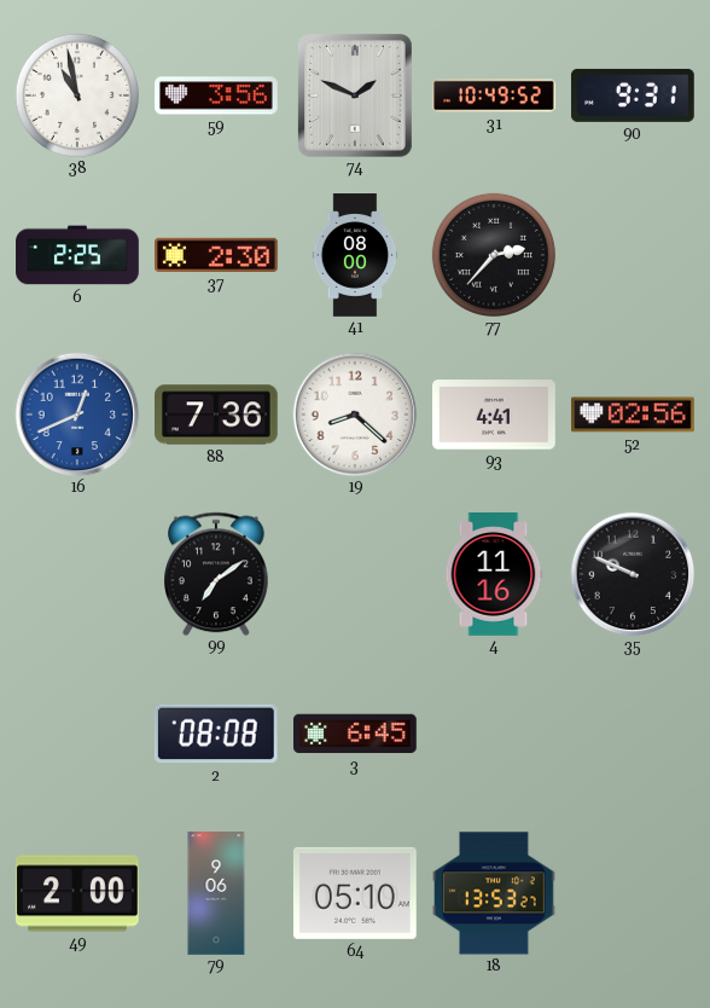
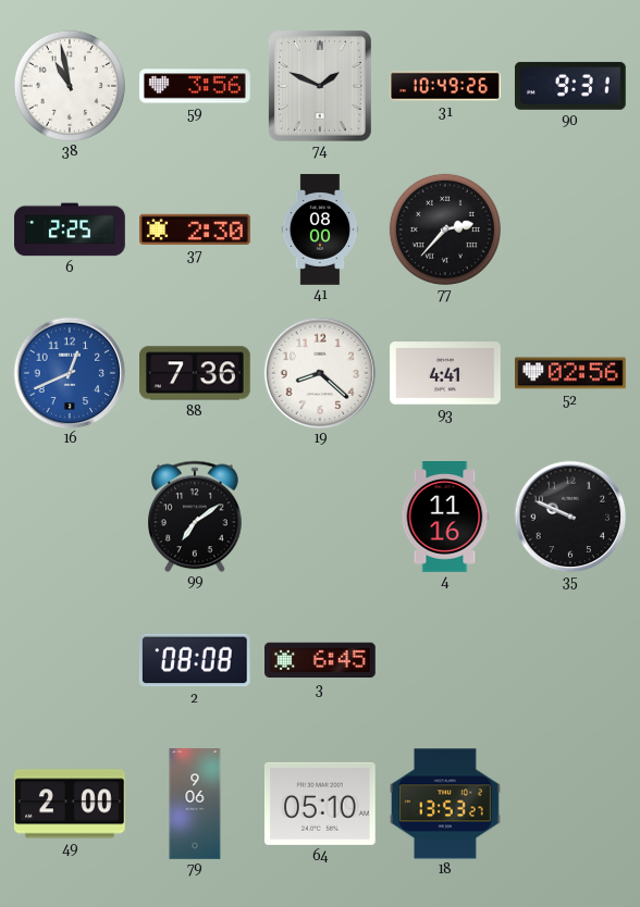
31: 10:49:52 -> 10:49:26 (445, 86)
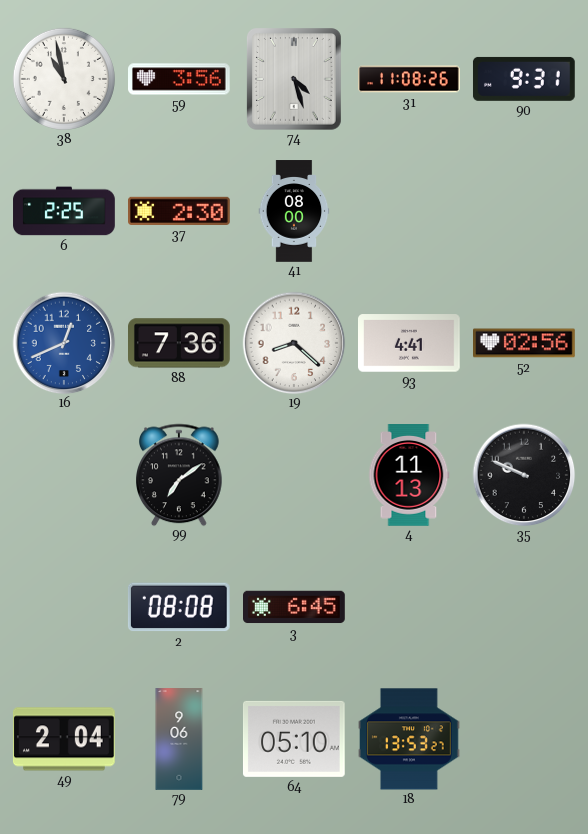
74: 1:49 -> 4:27 (294, 80)
31: 10:49 -> 11:08 (409, 79)
77: 2:37 -> none (445, 229)
4: 11:16 -> 11:13 (409, 476)
49: 2:00 -> 2:04 (64, 739)
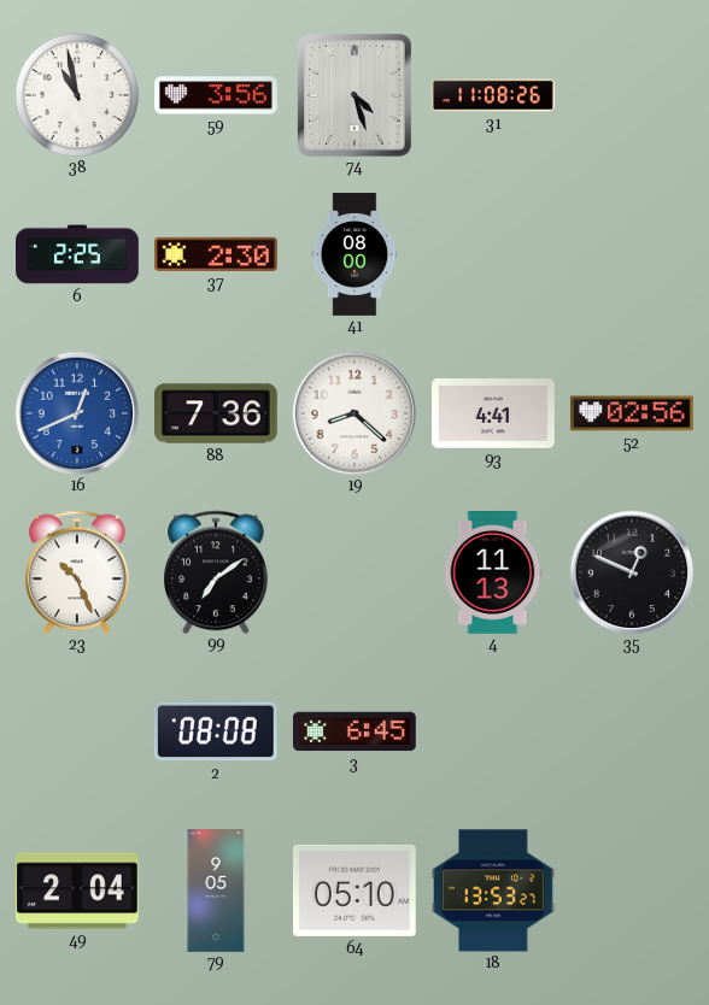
90: 9:31 -> none (524, 79)
23: none -> 10:26 (78, 572)
35: 9:49 -> 12:49 (632, 572)
79: 9:06 -> 9:05 (216, 891)
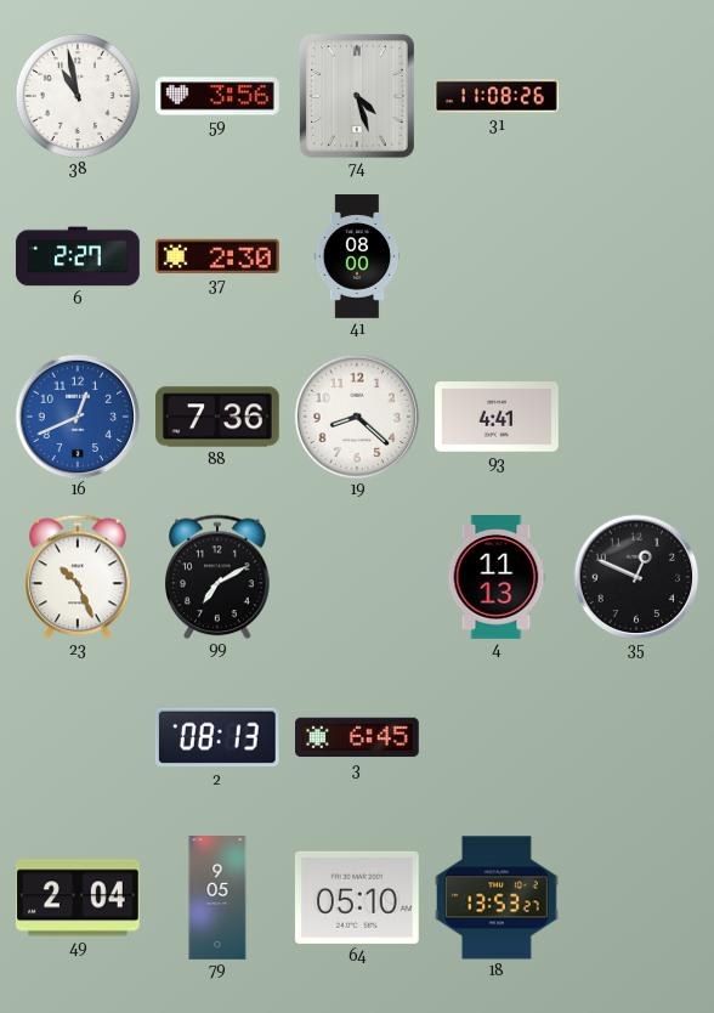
6: 2:25 -> 2:27 (78, 256)
52: 02:56 -> none (633, 413)
99: 7:09 -> 7:10 (219, 577)
2: 08:08 -> 08:13 (217, 737)
